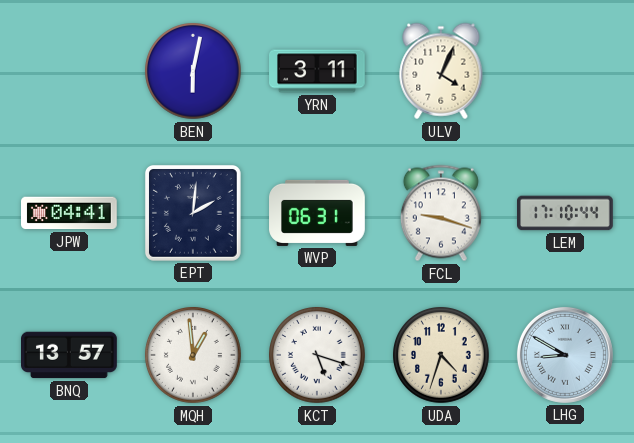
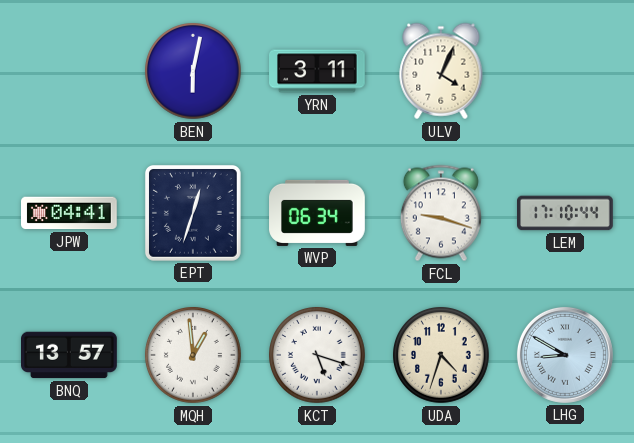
EPT: 2:01 -> 12:33 (193, 213)
WVP: 06:31 -> 06:34 (317, 213)
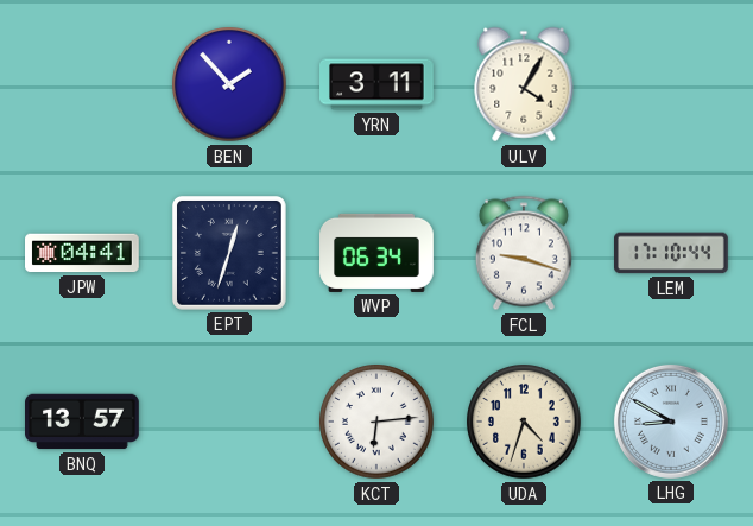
BEN: 6:02 -> 1:53 (230, 85)
ULV: 4:04 -> 4:05 (524, 84)
MQH: 12:59 -> none (194, 356)
KCT: 5:18 -> 6:14 (378, 423)
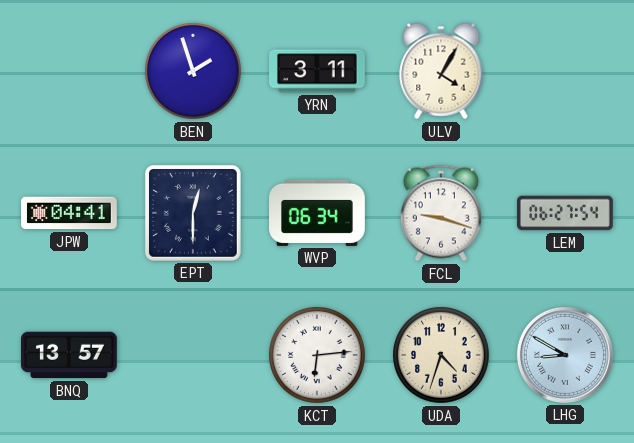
BEN: 1:53 -> 1:57 (194, 72)
EPT: 12:33 -> 12:30 (193, 213)
LEM: 17:10 -> 06:27 (566, 213)
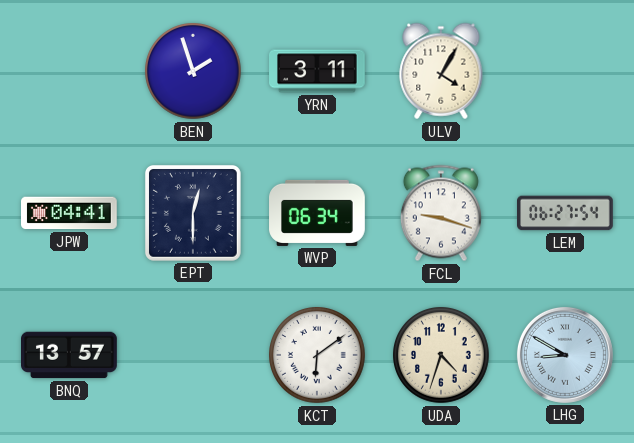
KCT: 6:14 -> 6:09 (318, 356)
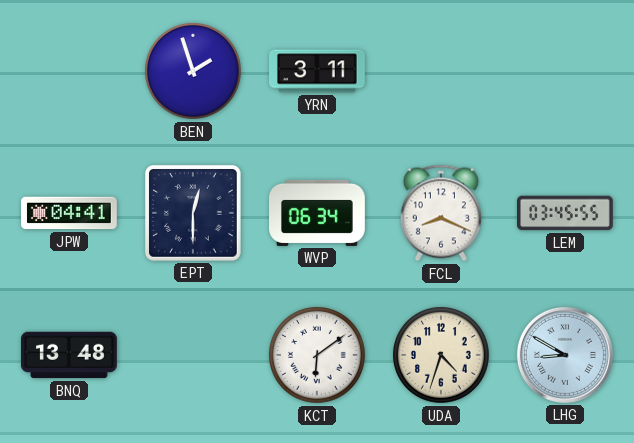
ULV: 4:05 -> none (441, 71)
FCL: 9:18 -> 8:19 (441, 213)
LEM: 06:27 -> 03:45 (566, 213)
BNQ: 13:57 -> 13:48 (70, 355)
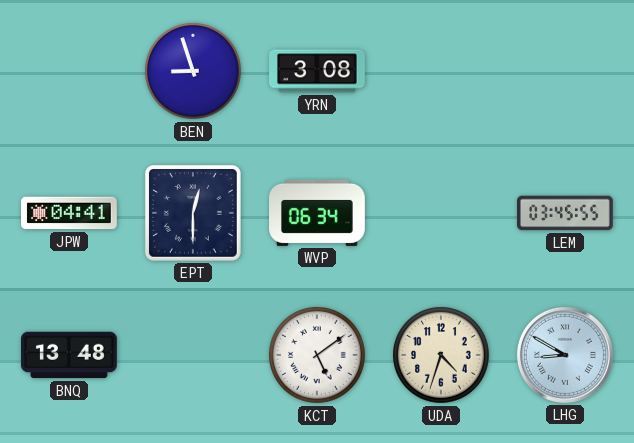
BEN: 1:57 -> 8:57 (194, 72)
YRN: 3:11 -> 3:08 (318, 71)
FCL: 8:19 -> none (441, 213)
KCT: 6:09 -> 5:09 (318, 356)
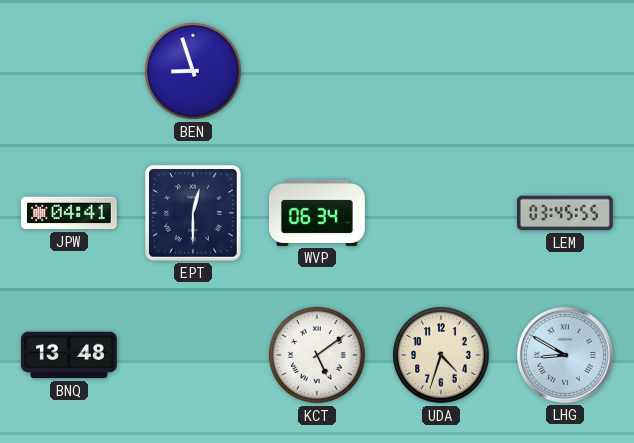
YRN: 3:08 -> none (318, 71)
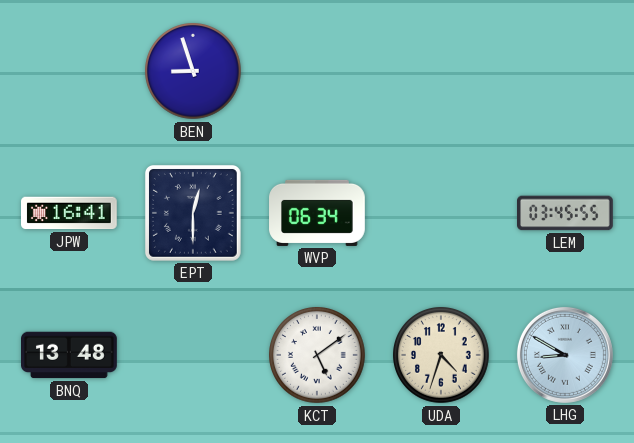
JPW: 04:41 -> 16:41 (70, 213)
